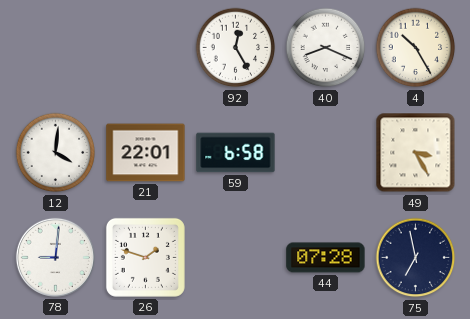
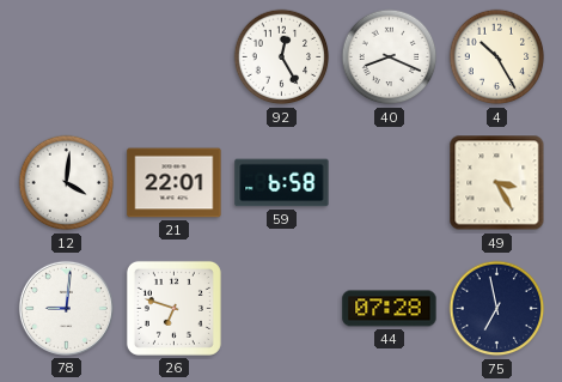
26: 1:48 -> 6:48 (173, 308)
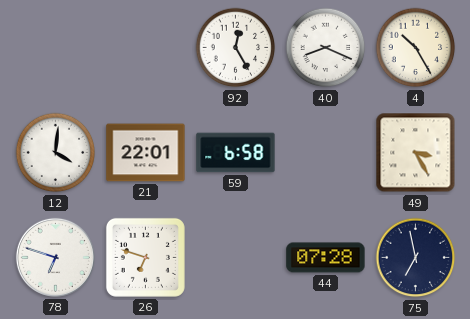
78: 9:01 -> 6:48 (55, 257)
